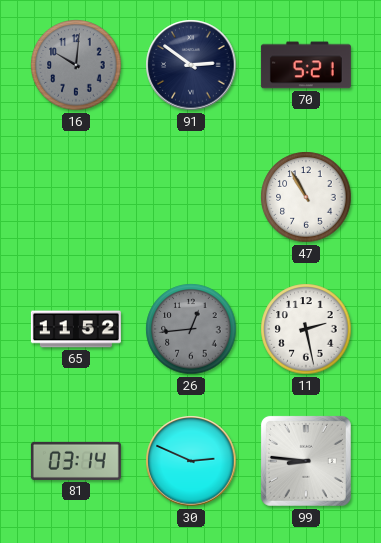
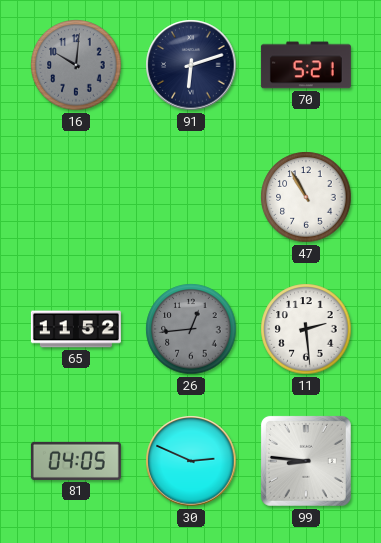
91: 2:51 -> 6:12 (191, 65)
11: 2:28 -> 2:29 (306, 329)
81: 03:14 -> 04:05 (76, 461)
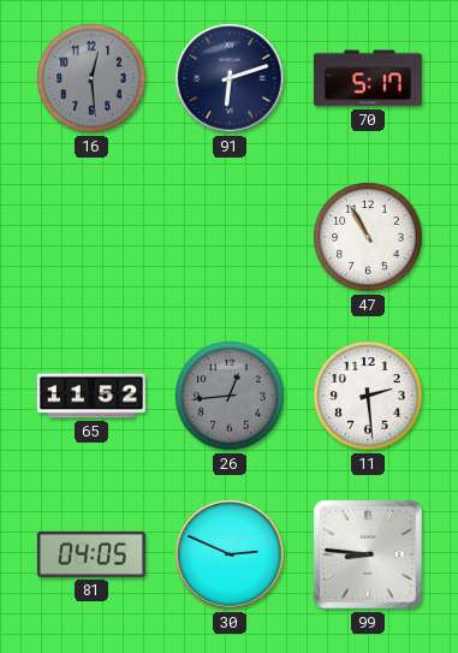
16: 10:01 -> 12:29 (91, 78)
70: 5:21 -> 5:17 (368, 78)
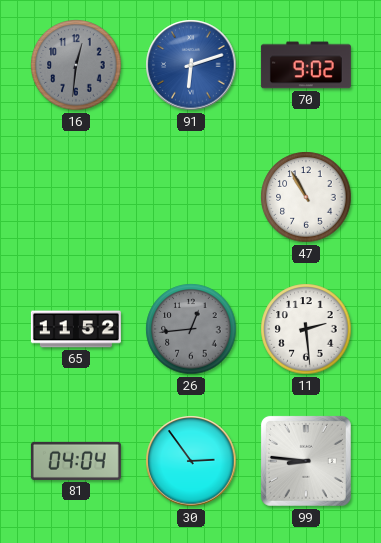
16: 12:29 -> 12:31 (76, 65)
91 dial: navy -> blue (191, 65)
70: 5:17 -> 9:02 (306, 65)
81: 04:05 -> 04:04 (76, 461)
30: 2:49 -> 2:54 (191, 461)
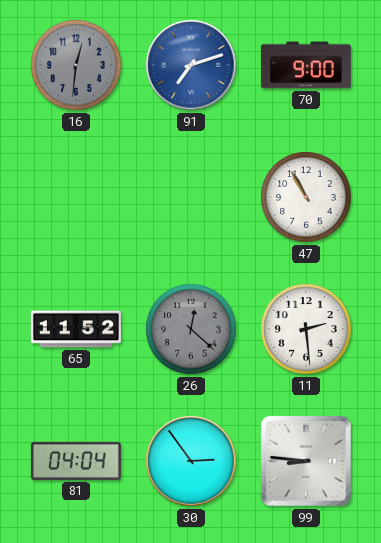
91: 6:12 -> 7:12 (191, 65)
70: 9:02 -> 9:00 (306, 65)
26: 12:44 -> 12:22 (191, 329)
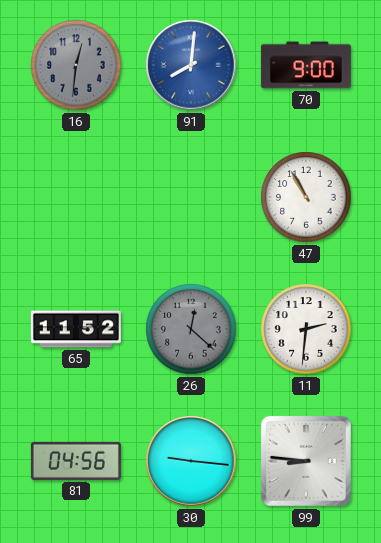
91: 7:12 -> 8:01 (191, 65)
11: 2:29 -> 2:31 (306, 329)
81: 04:04 -> 04:56 (76, 461)
30: 2:54 -> 9:16 (191, 461)
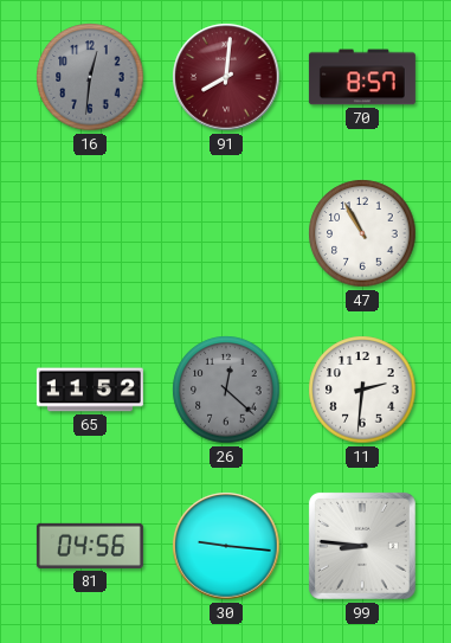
91 dial: blue -> burgundy (226, 77)
70: 9:00 -> 8:57 (362, 77)
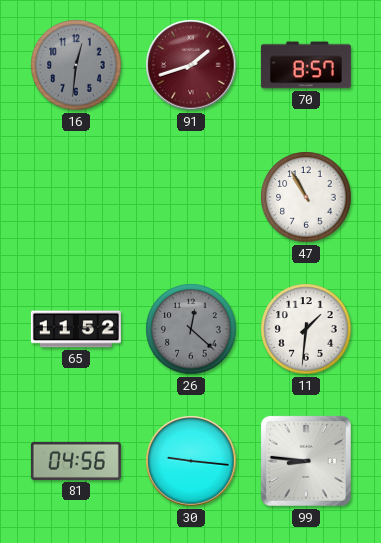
91: 8:01 -> 1:42 (191, 65)
11: 2:31 -> 1:31 (306, 329)
